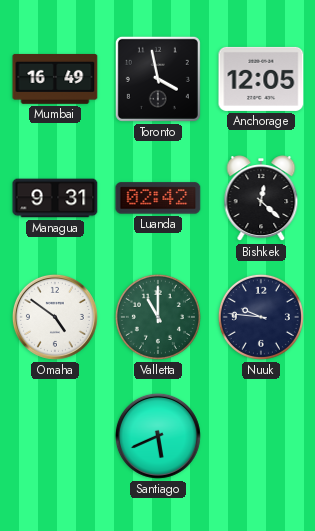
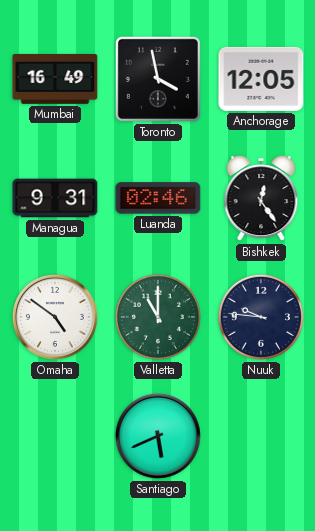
Luanda: 02:42 -> 02:46 (158, 198)
Bishkek: 12:22 -> 12:24 (261, 199)
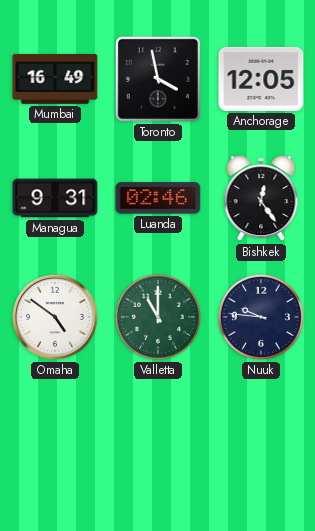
Santiago: 5:41 -> none (158, 436)
